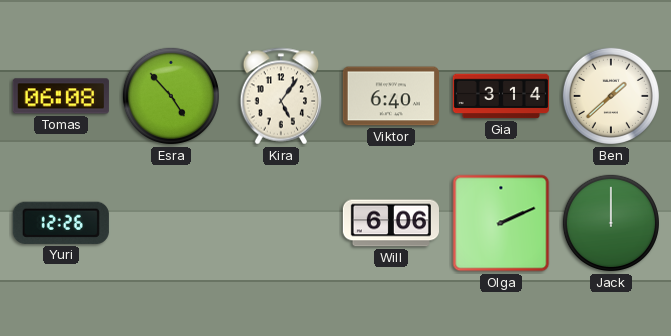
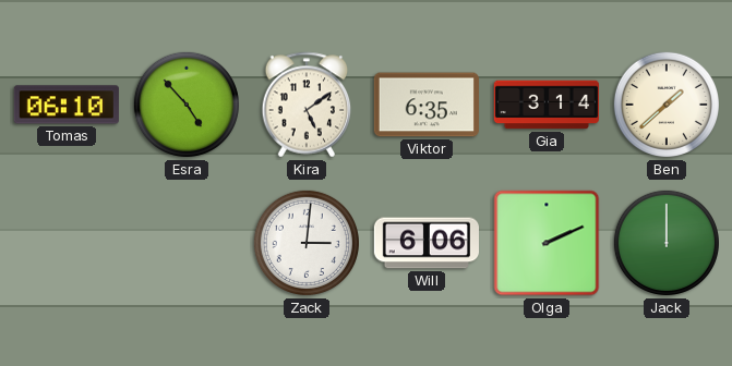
Tomas: 06:08 -> 06:10 (67, 105)
Kira: 5:06 -> 5:09 (307, 105)
Viktor: 6:40 -> 6:35 (427, 105)
Yuri: 12:26 -> none (61, 223)
Zack: none -> 3:01 (307, 243)
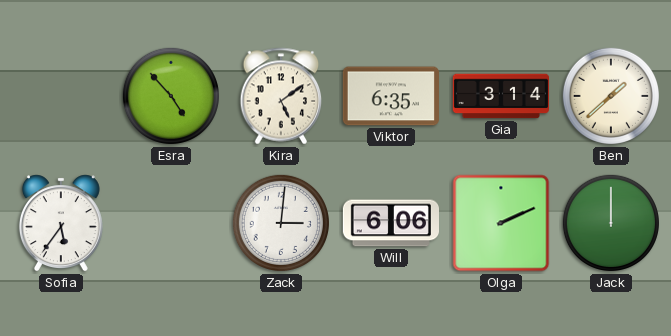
Tomas: 06:10 -> none (67, 105)
Sofia: none -> 5:36 (61, 223)
